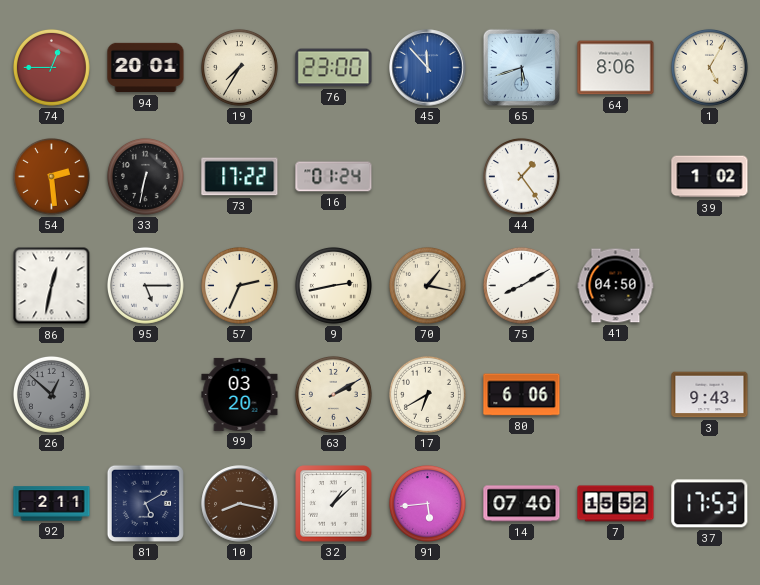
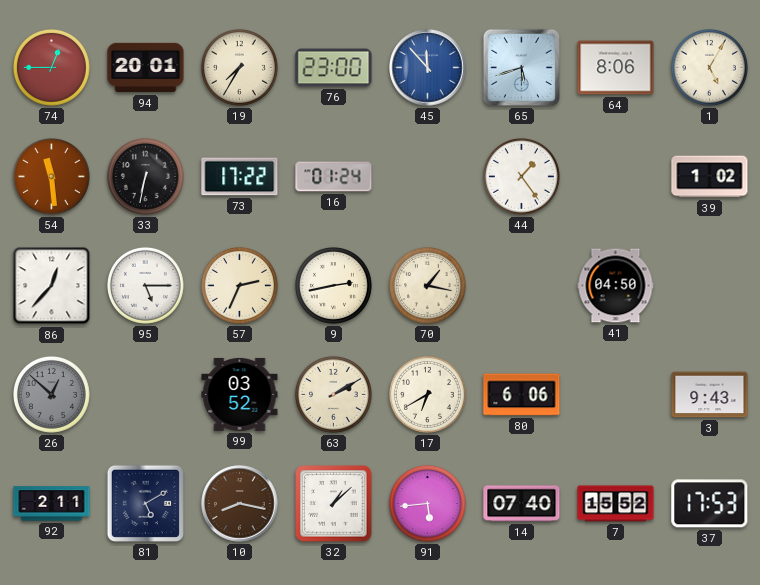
54: 2:29 -> 11:29 (51, 176)
86: 12:32 -> 12:37 (52, 286)
75: 8:10 -> none (521, 285)
99: 03:20 -> 03:52 (240, 394)
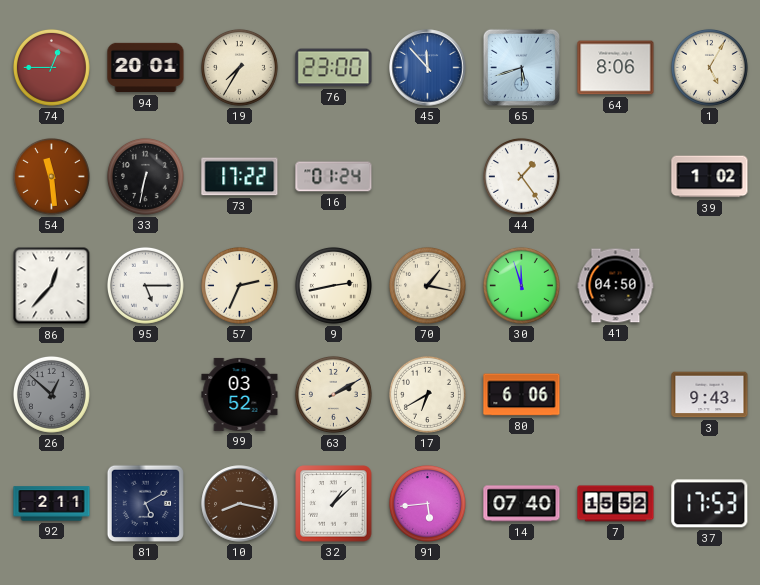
30: none -> 11:57 (521, 285)
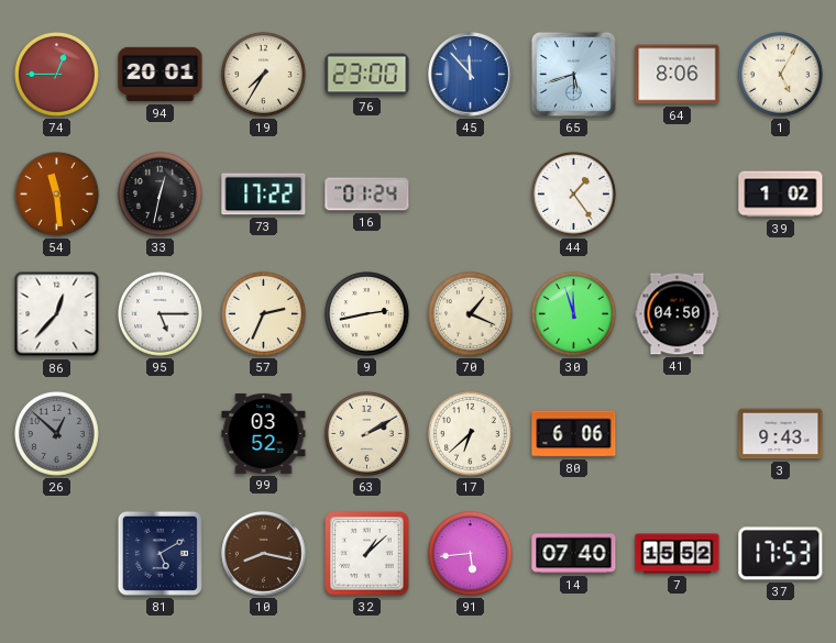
33: 6:32 -> 12:32 (159, 193)
70: 1:17 -> 1:19 (470, 313)
17: 6:40 -> 6:38 (470, 433)
92: 2:11 -> none (52, 504)
